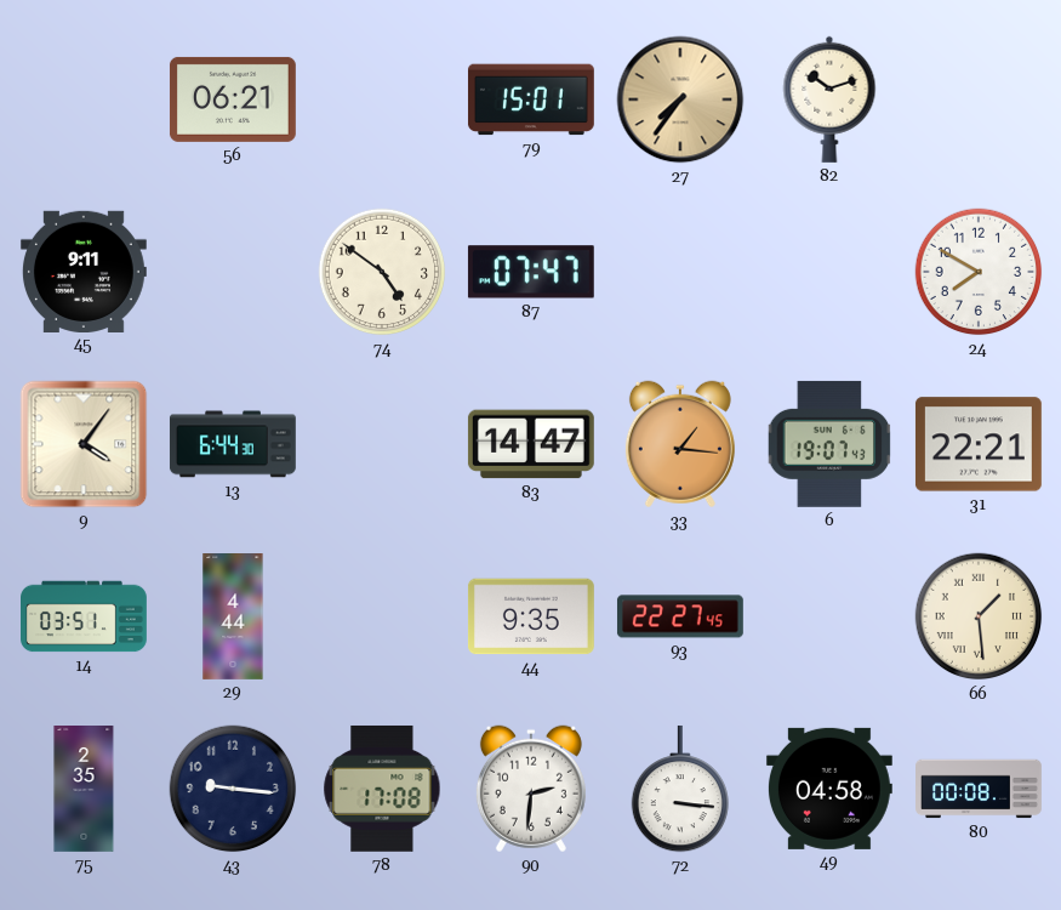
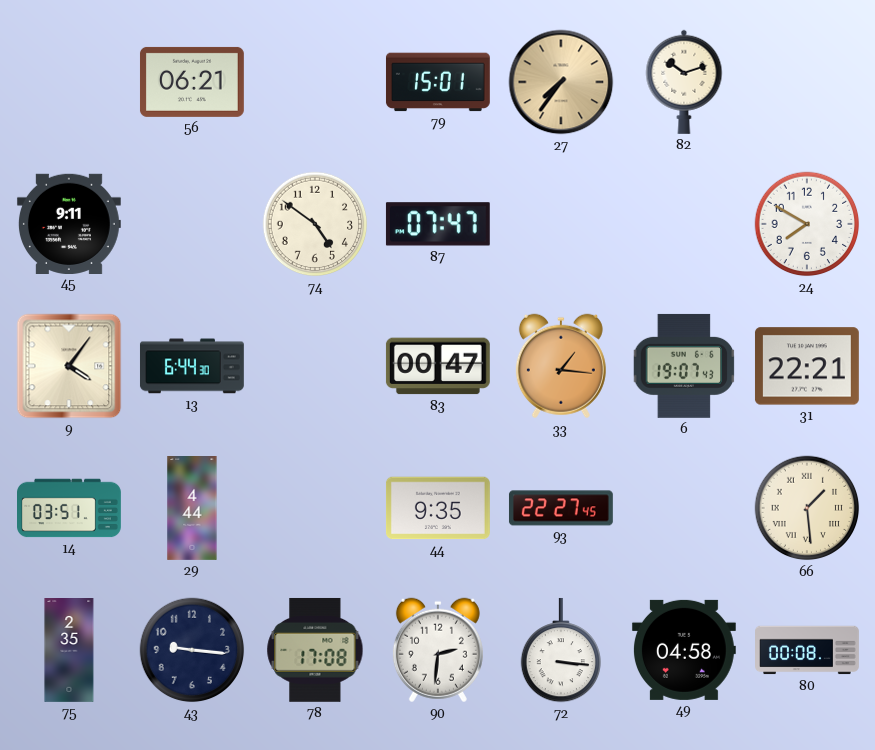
83: 14:47 -> 00:47 (438, 366)
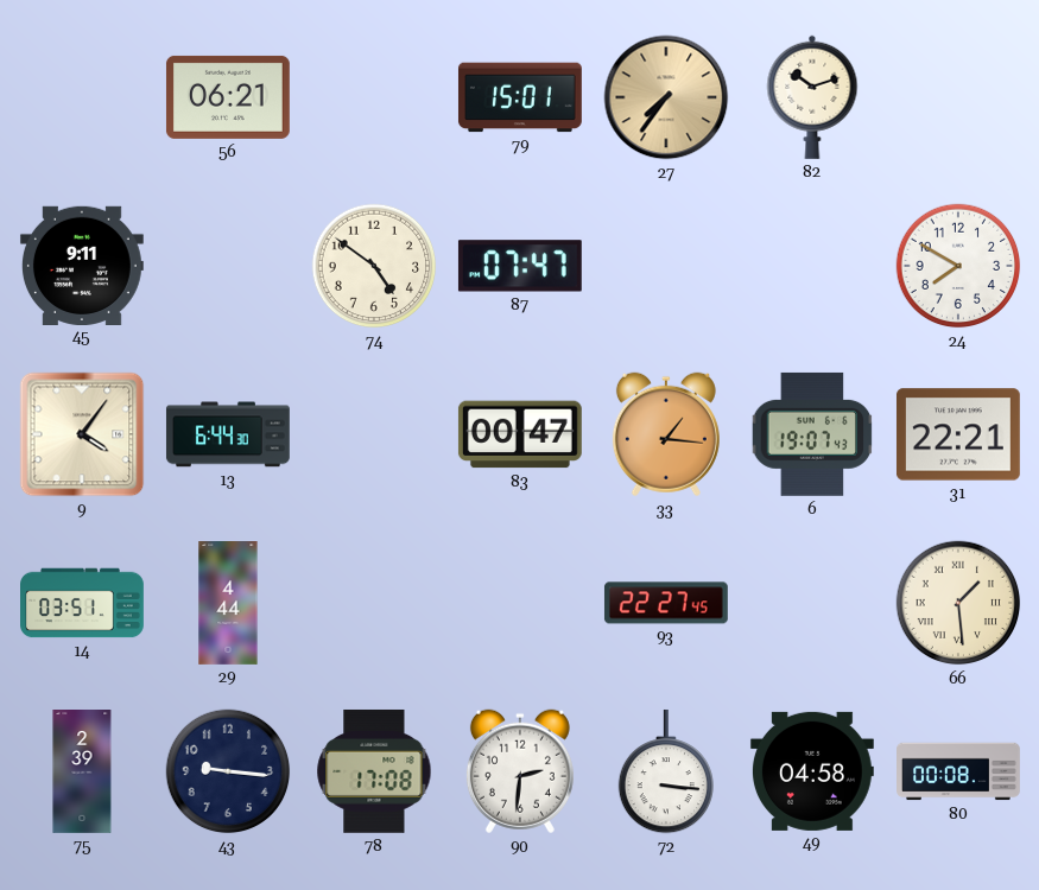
44: 9:35 -> none (438, 508)
75: 2:35 -> 2:39 (82, 773)
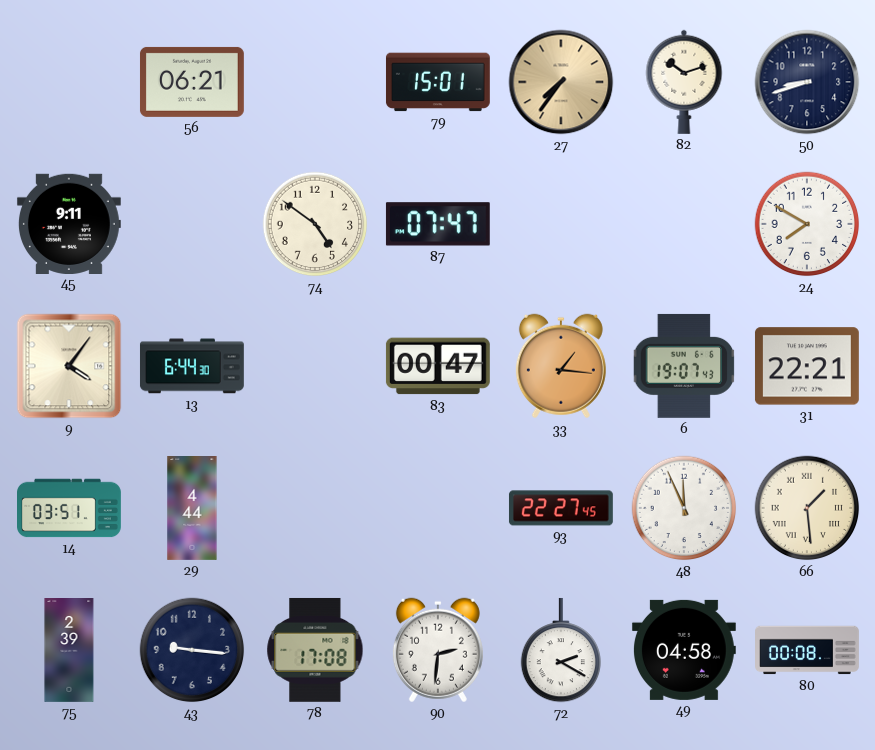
50: none -> 8:42 (807, 82)
48: none -> 11:56 (684, 508)
72: 3:16 -> 2:20 (560, 650)
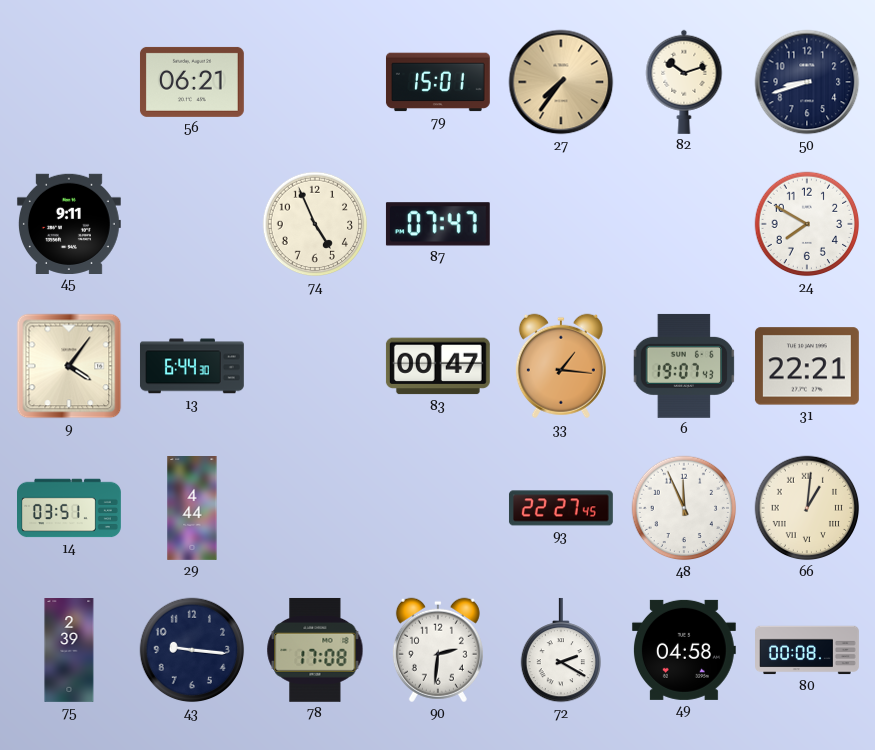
74: 4:51 -> 4:56 (315, 224)
66: 1:29 -> 1:01 (807, 508)
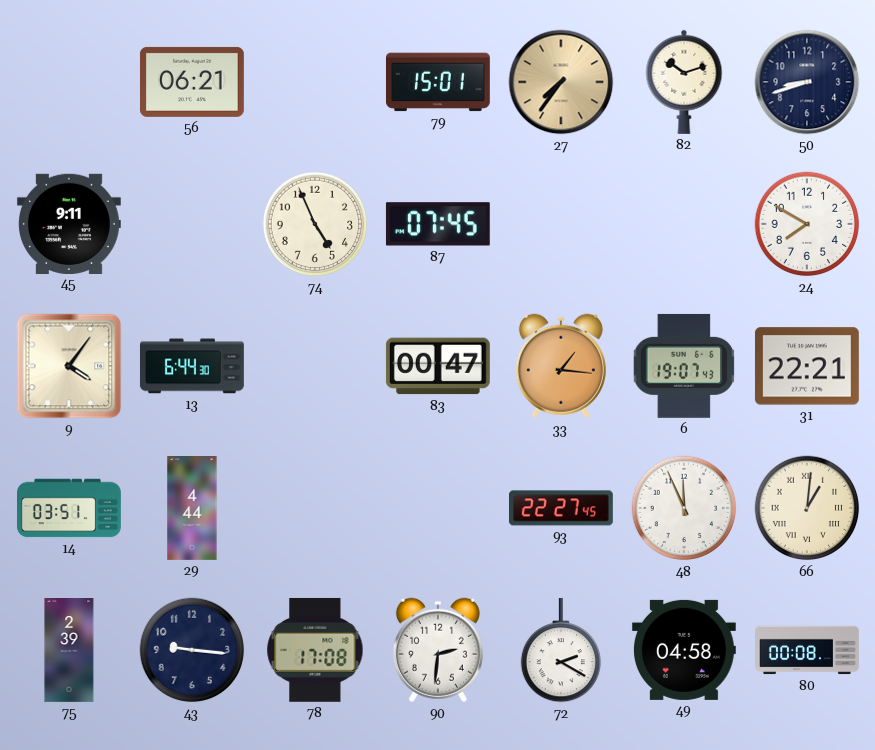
87: 07:47 -> 07:45 (438, 224)
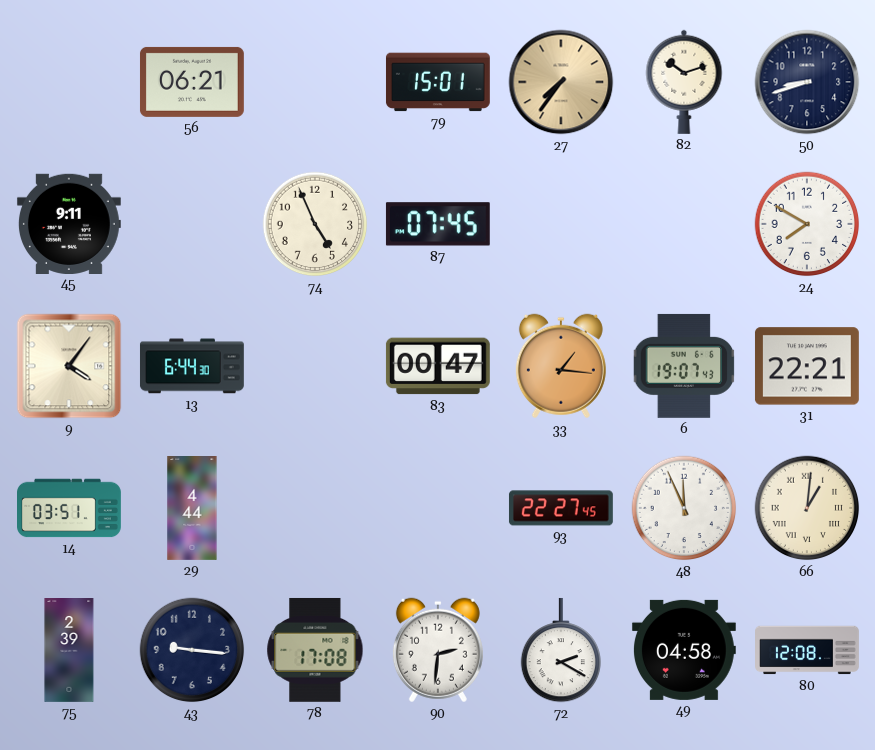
80: 00:08 -> 12:08 (808, 650)
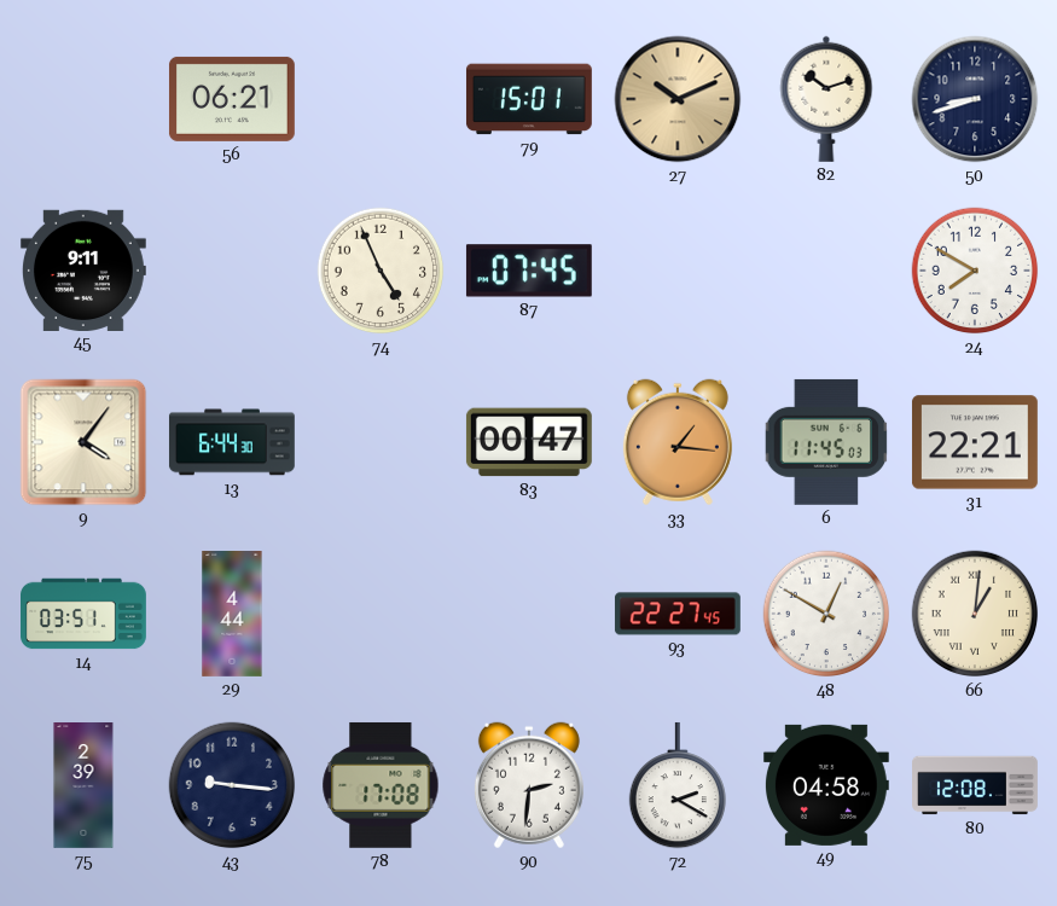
27: 7:36 -> 10:11 (678, 99)
6: 19:07 -> 11:45 (826, 442)
48: 11:56 -> 12:50 (826, 614)
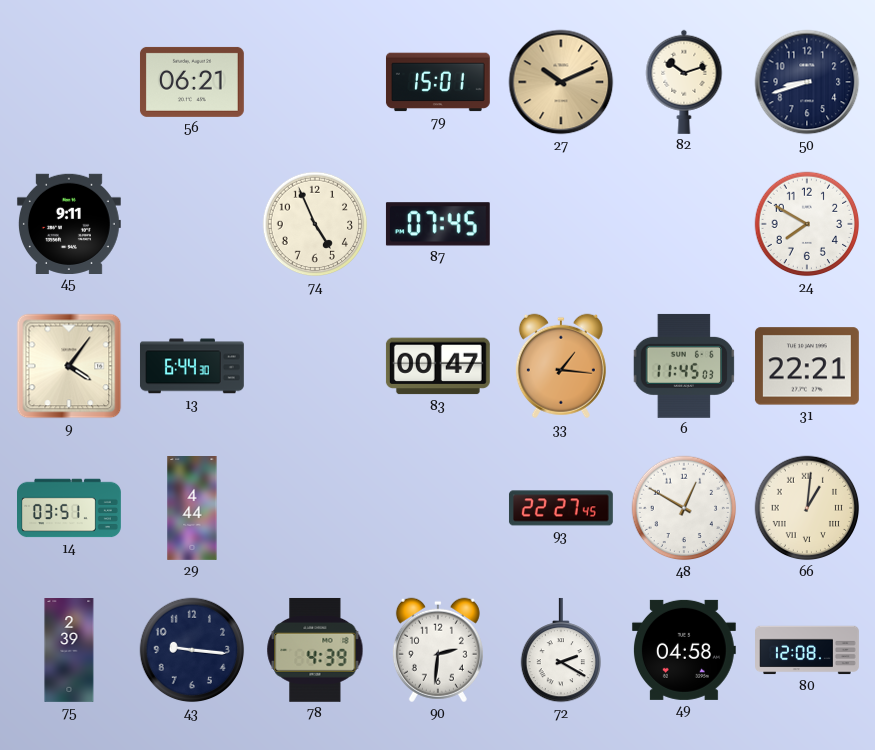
78: 17:08 -> 4:39 (315, 650)
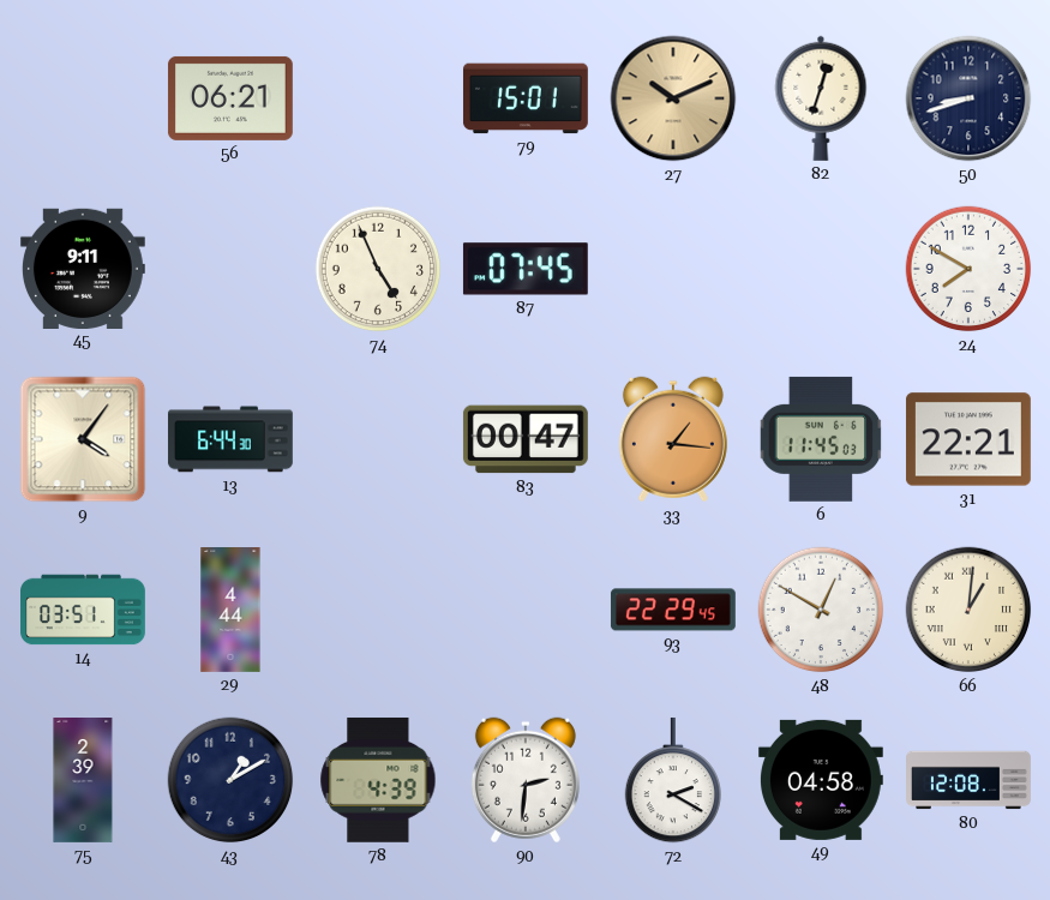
82: 10:12 -> 12:33 (821, 98)
93: 22:27 -> 22:29 (673, 610)
43: 9:16 -> 1:10 (230, 780)
